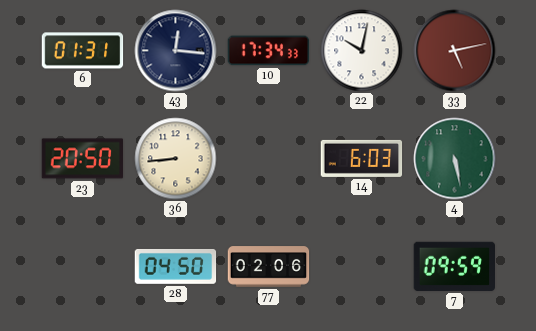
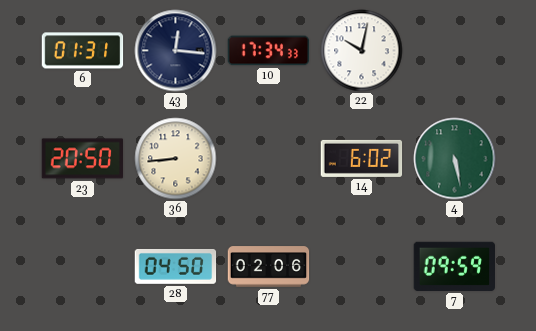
33: 5:13 -> none (455, 51)
14: 6:03 -> 6:02 (362, 158)
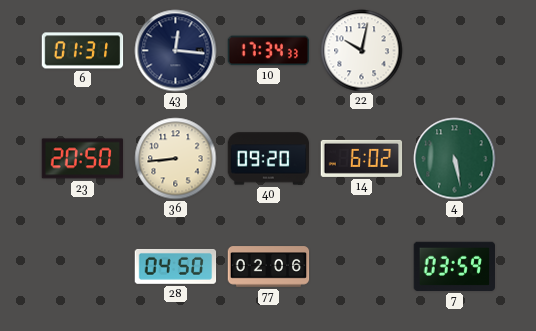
40: none -> 09:20 (269, 159)
7: 09:59 -> 03:59 (455, 266)
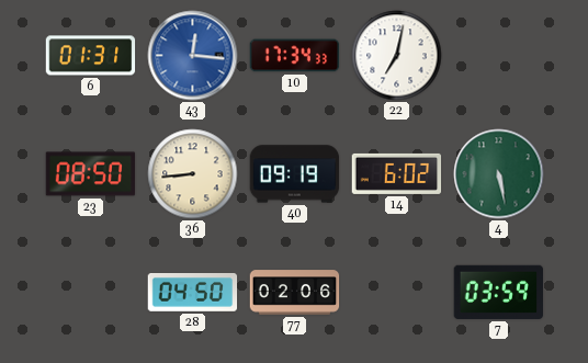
43 dial: navy -> blue (193, 56)
22: 10:02 -> 7:02 (397, 56)
23: 20:50 -> 08:50 (91, 174)
40: 09:20 -> 09:19 (295, 174)
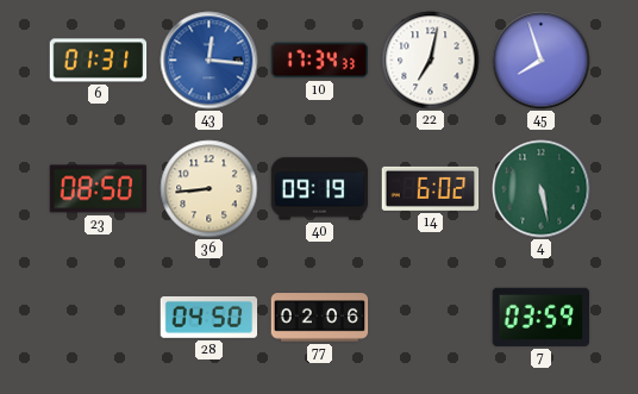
45: none -> 7:57 (542, 61)
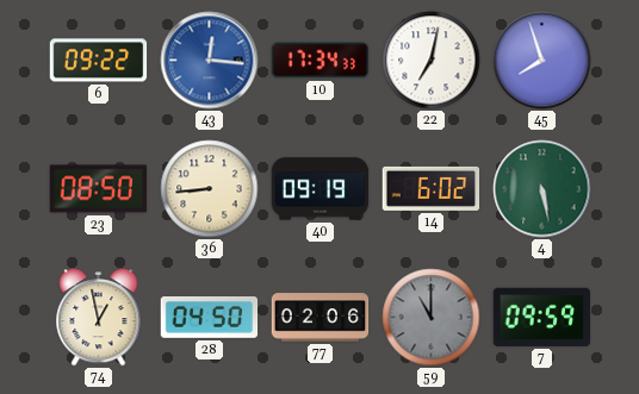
6: 01:31 -> 09:22 (99, 61)
74: none -> 12:58 (99, 318)
59: none -> 11:00 (432, 318)
7: 03:59 -> 09:59 (542, 317)
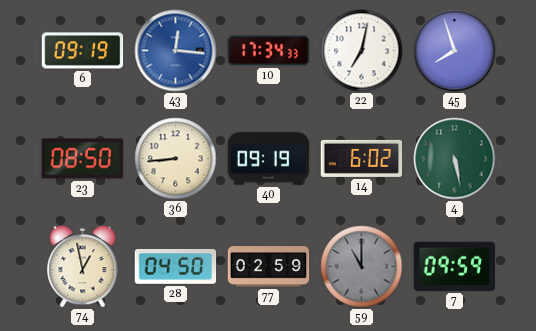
6: 09:22 -> 09:19 (83, 51)
77: 02:06 -> 02:59 (269, 267)
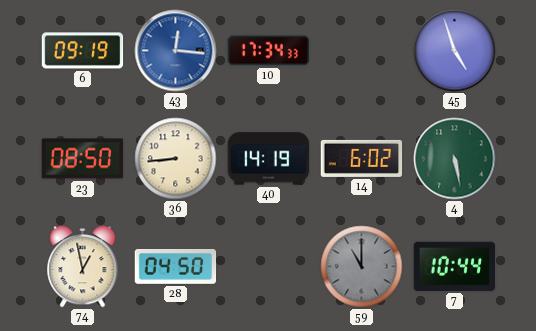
22: 7:02 -> none (362, 51)
45: 7:57 -> 4:57 (455, 51)
40: 09:19 -> 14:19 (269, 159)
77: 02:59 -> none (269, 267)
7: 09:59 -> 10:44 (455, 266)
